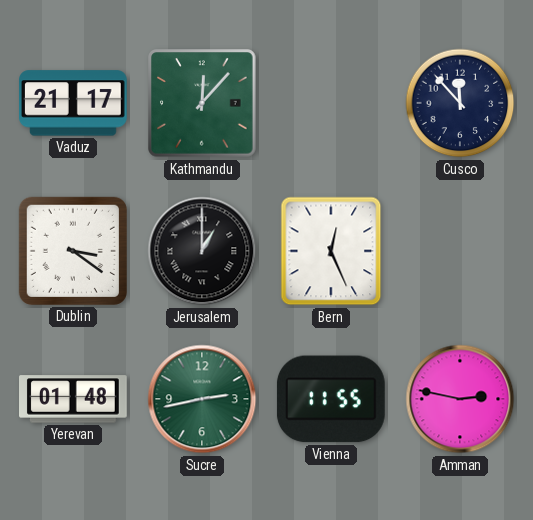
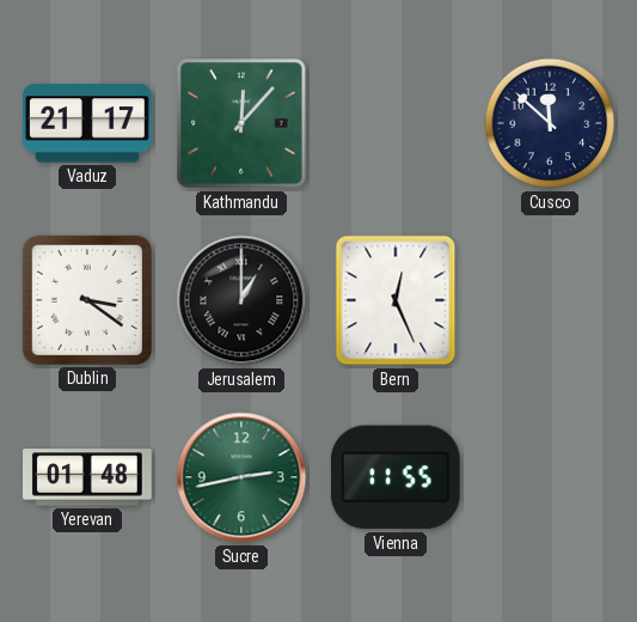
Cusco: 11:53 -> 11:52 (550, 123)
Amman: 2:47 -> none (460, 399)
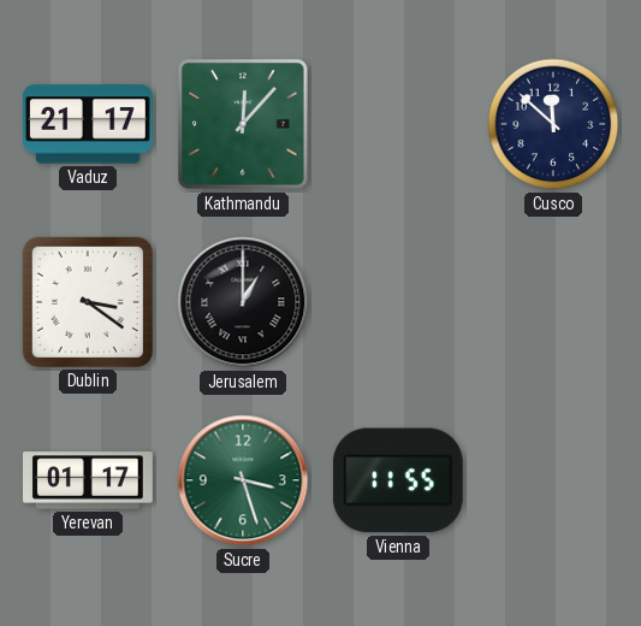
Bern: 12:26 -> none (396, 300)
Yerevan: 01:48 -> 01:17 (89, 480)
Sucre: 2:43 -> 3:27 (243, 480)
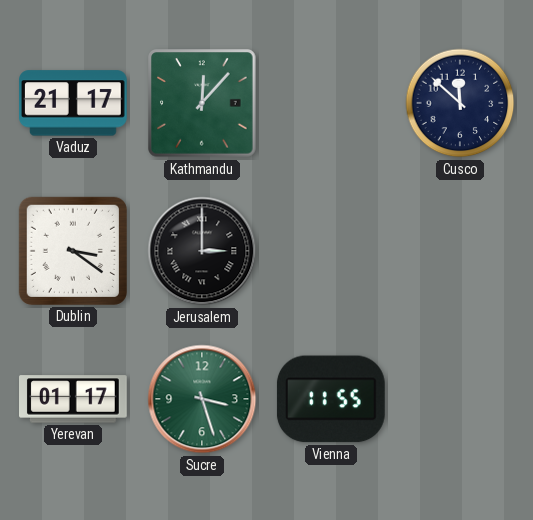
Jerusalem: 1:00 -> 3:00 (202, 251)
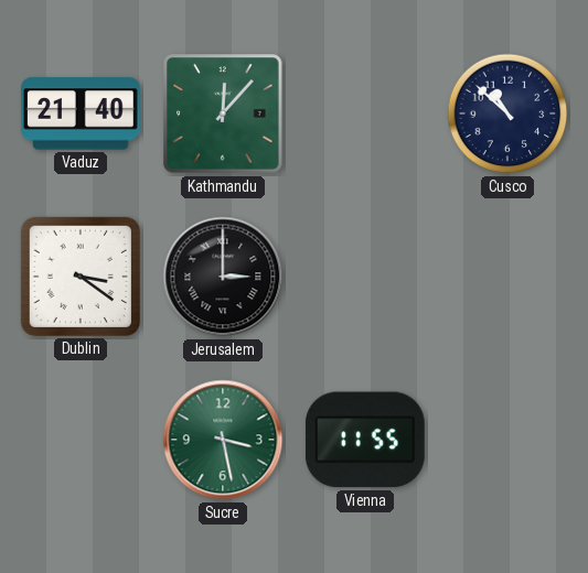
Vaduz: 21:17 -> 21:40 (82, 113)
Cusco: 11:52 -> 10:52 (507, 113)
Yerevan: 01:17 -> none (74, 399)
Sucre: 3:27 -> 3:28 (223, 440)
